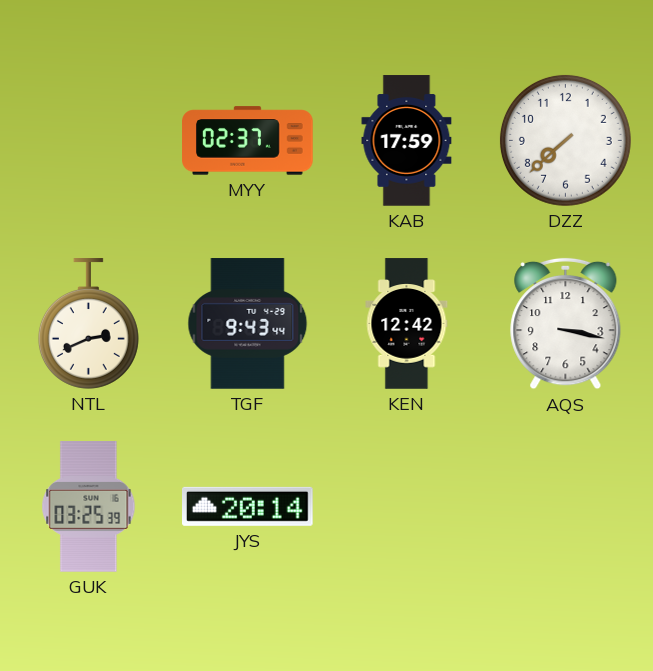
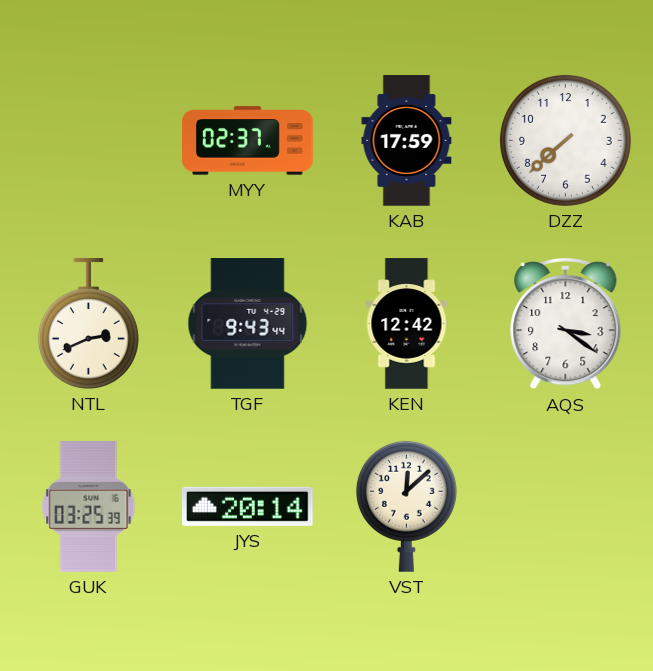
AQS: 3:17 -> 3:21 (566, 324)
VST: none -> 12:08 (406, 506)
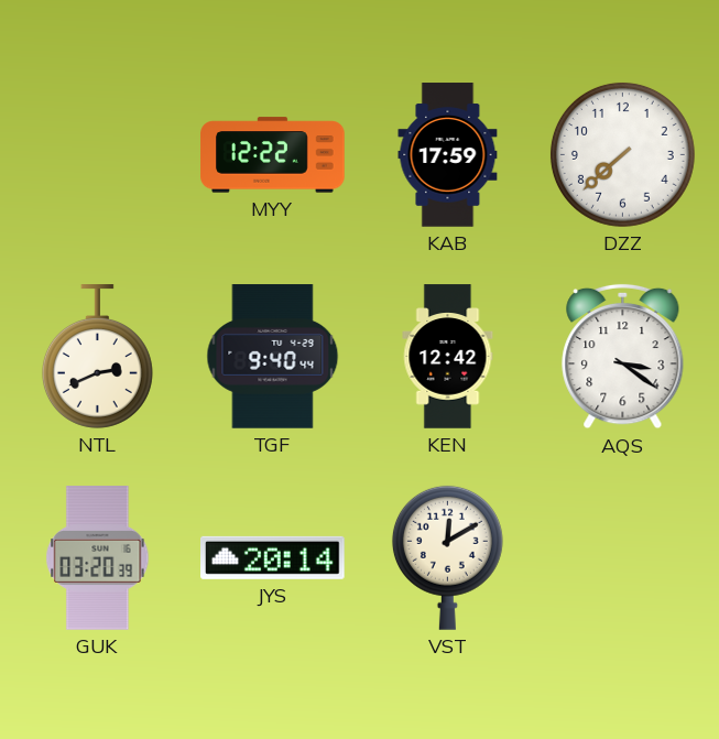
MYY: 02:37 -> 12:22 (273, 155)
TGF: 9:43 -> 9:40 (273, 357)
GUK: 03:25 -> 03:20 (98, 558)
VST: 12:08 -> 12:10 (447, 557)
